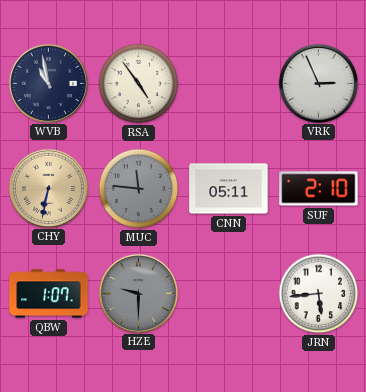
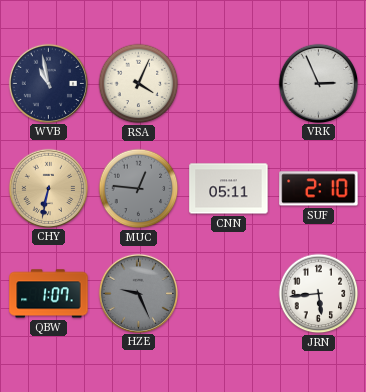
RSA: 4:54 -> 4:04 (139, 84)
MUC: 11:46 -> 12:46 (139, 189)
HZE: 9:30 -> 9:26 (138, 293)
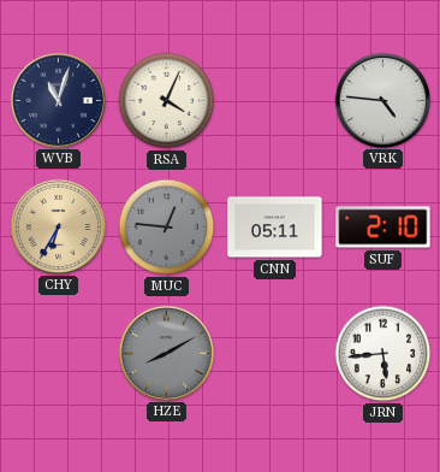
WVB: 10:58 -> 11:03 (58, 100)
VRK: 2:56 -> 4:46 (382, 100)
CHY: 6:32 -> 6:35 (58, 226)
QBW: 1:07 -> none (49, 294)
HZE: 9:26 -> 8:10 (166, 353)
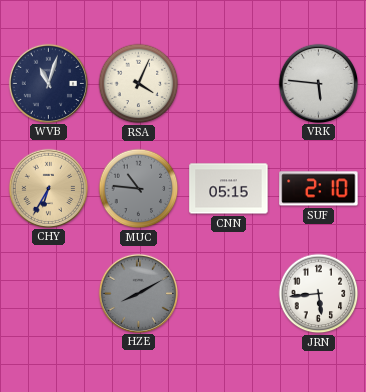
VRK: 4:46 -> 5:46 (318, 83)
MUC: 12:46 -> 10:46 (139, 189)
CNN: 05:11 -> 05:15 (229, 189)
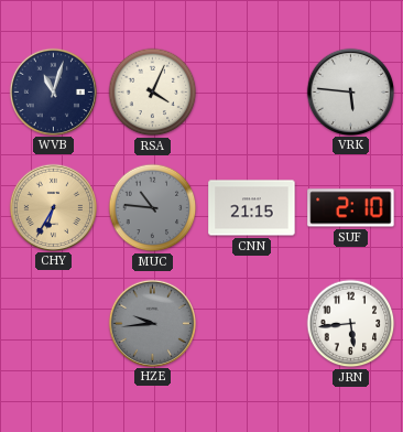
CNN: 05:15 -> 21:15 (252, 208)
HZE: 8:10 -> 9:44 (152, 323)
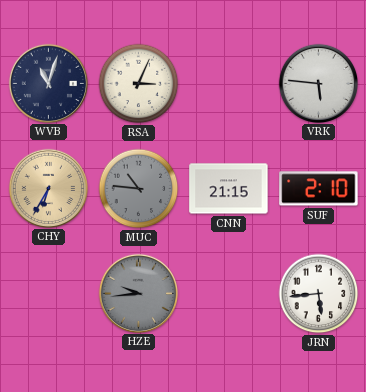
RSA: 4:04 -> 3:04 (139, 84)
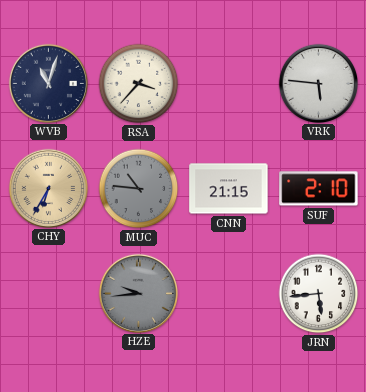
RSA: 3:04 -> 3:37 (139, 84)
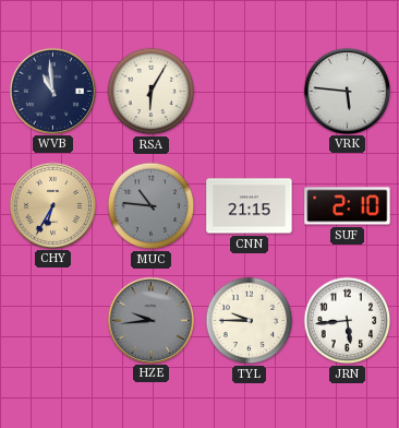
WVB: 11:03 -> 10:59 (52, 91)
RSA: 3:37 -> 6:05 (152, 92)
TYL: none -> 9:45 (250, 321)
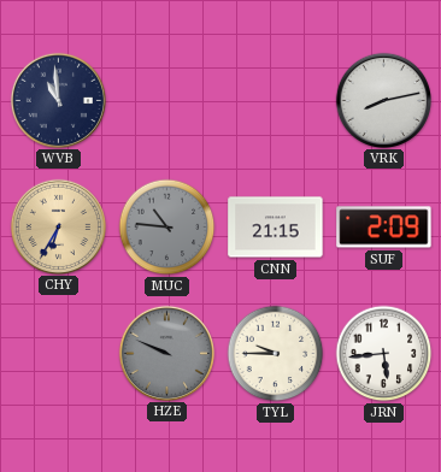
RSA: 6:05 -> none (152, 92)
VRK: 5:46 -> 8:13 (383, 100)
SUF: 2:10 -> 2:09 (384, 228)
HZE: 9:44 -> 9:49 (166, 353)
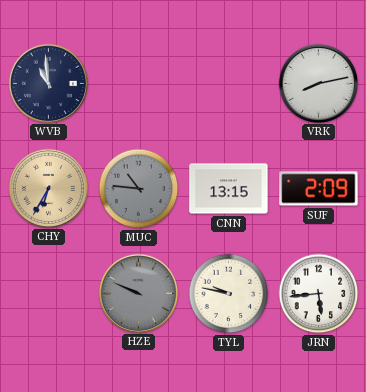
CNN: 21:15 -> 13:15 (229, 189)
TYL: 9:45 -> 9:47 (229, 294)
